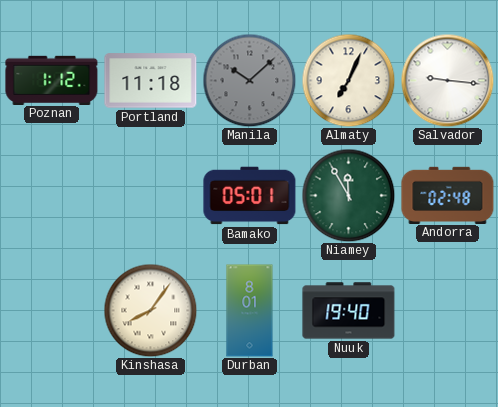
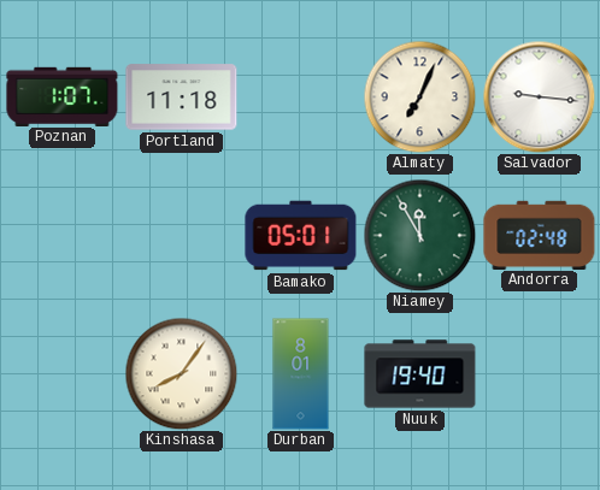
Poznan: 1:12 -> 1:07 (63, 96)
Manila: 10:08 -> none (249, 80)
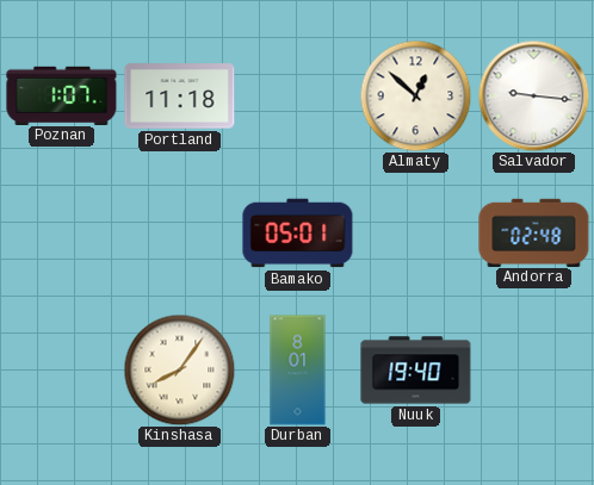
Almaty: 7:04 -> 12:52 (415, 95)
Niamey: 11:55 -> none (419, 235)
